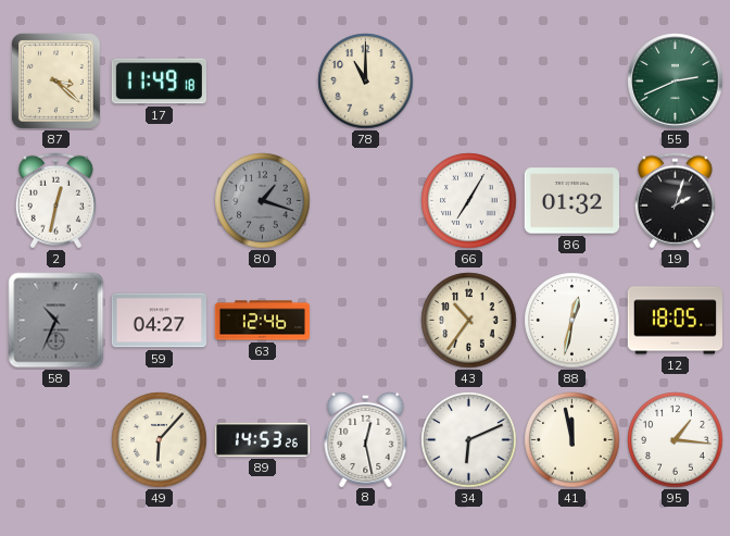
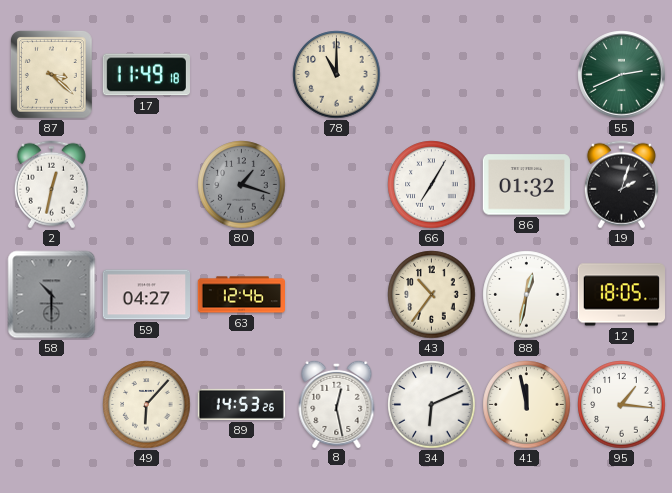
58: 10:34 -> 10:30 (52, 295)
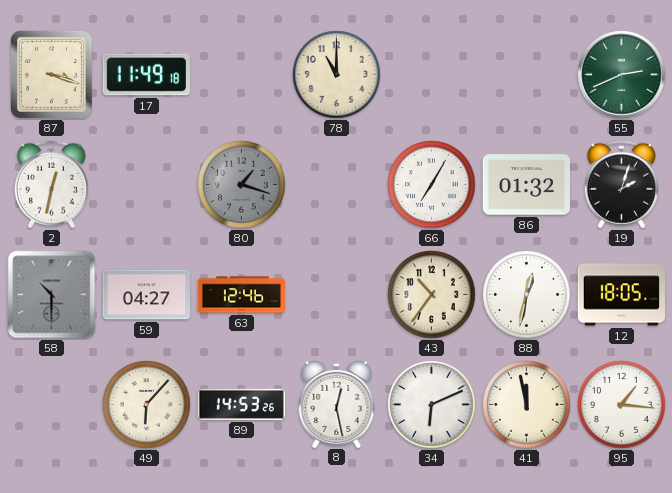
87: 3:22 -> 3:18 (51, 74)
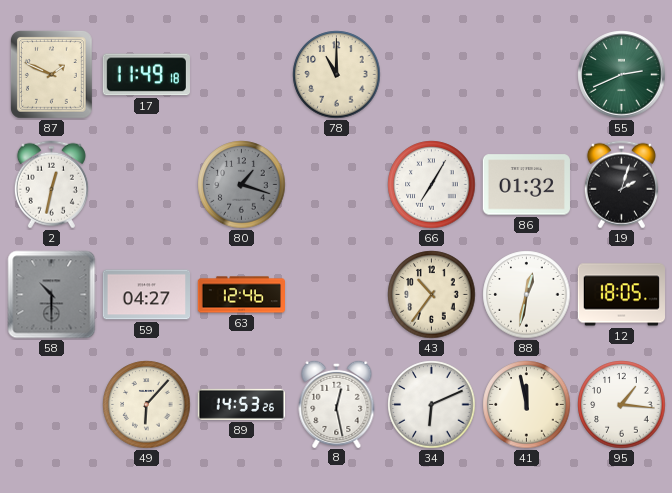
87: 3:18 -> 1:49 (51, 74)
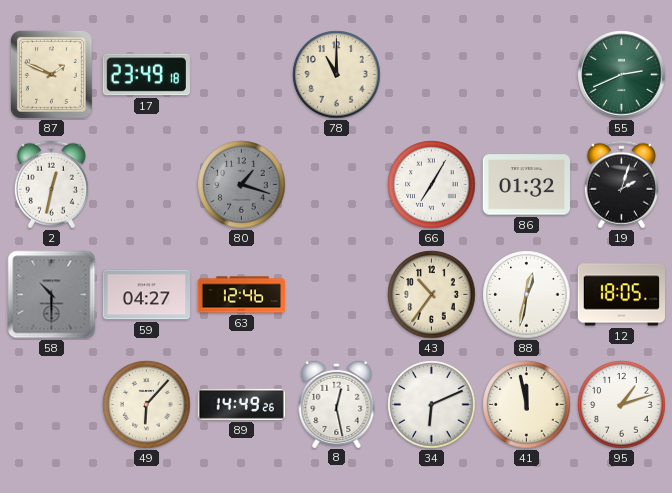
17: 11:49 -> 23:49 (146, 75)
89: 14:53 -> 14:49 (241, 404)
95: 1:16 -> 1:12 (622, 405)
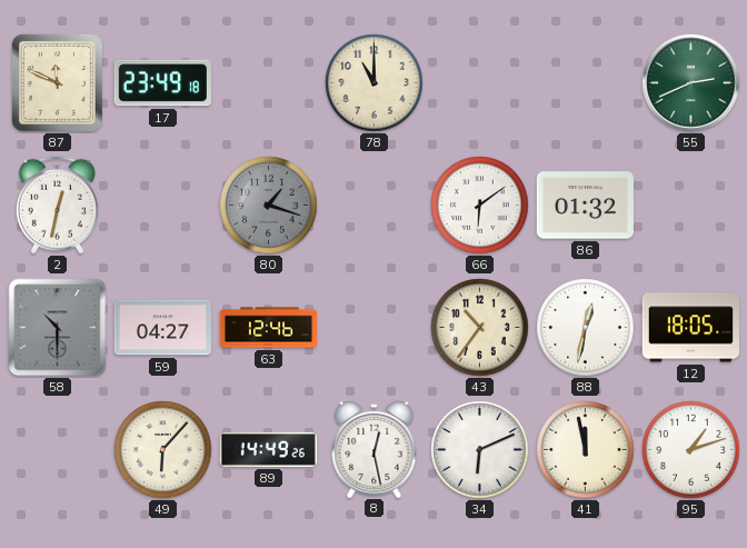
87: 1:49 -> 11:49 (57, 82)
66: 7:05 -> 6:09 (480, 206)
19: 2:03 -> none (621, 185)
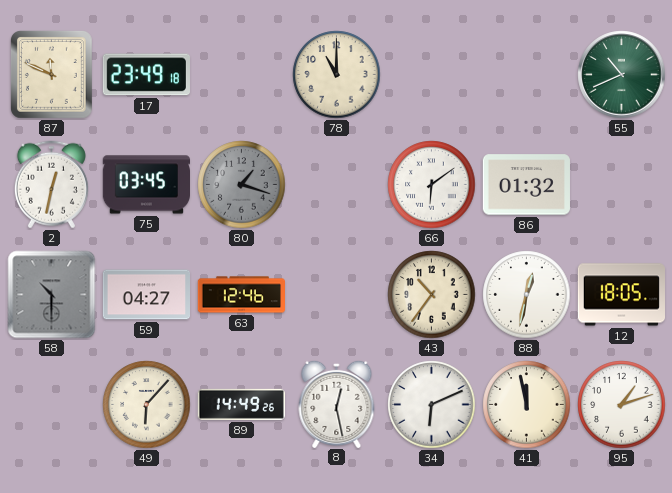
55: 2:41 -> 10:41 (622, 75)
75: none -> 03:45 (146, 185)
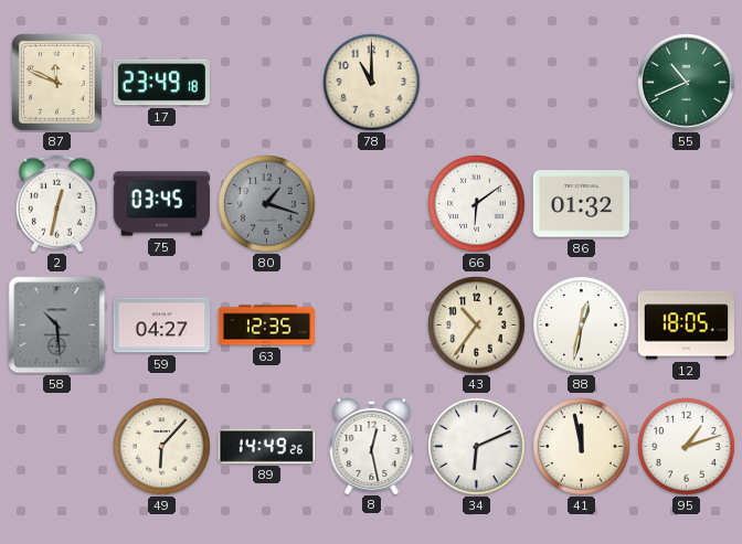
58: 10:30 -> 10:29 (57, 326)
63: 12:46 -> 12:35 (267, 326)
